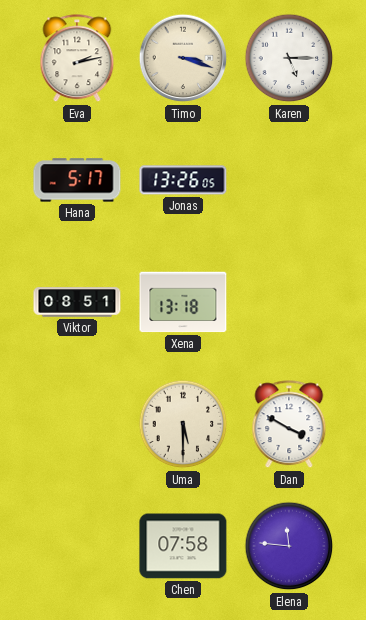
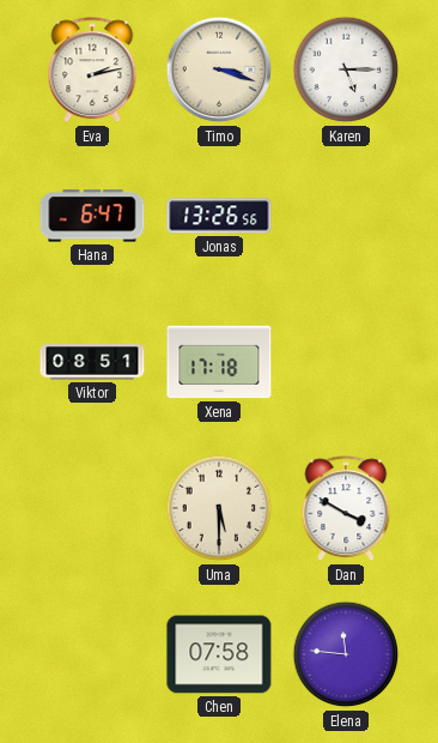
Hana: 5:17 -> 6:47 (92, 216)
Jonas: 13:26:05 -> 13:26:56 (219, 216)
Xena: 13:18 -> 17:18 (219, 362)
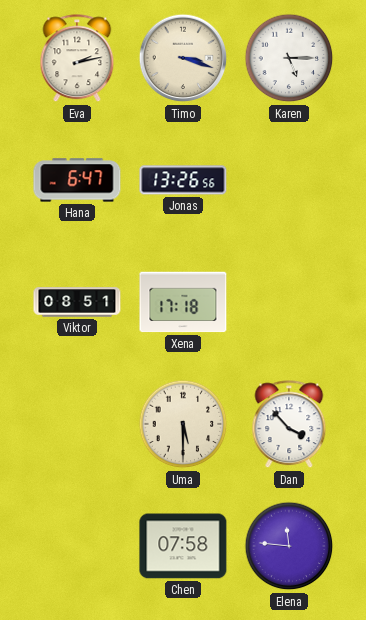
Dan: 3:50 -> 3:53 (289, 425)
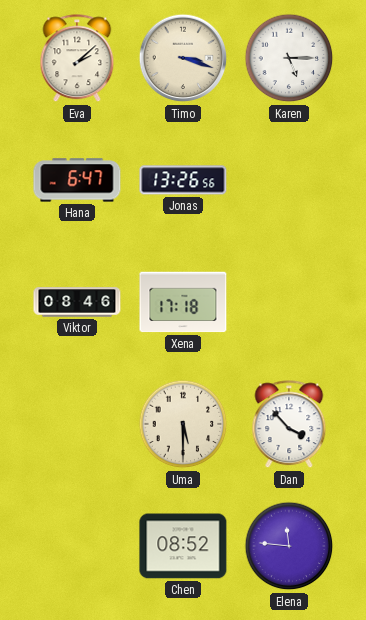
Eva: 2:13 -> 2:08 (77, 59)
Viktor: 08:51 -> 08:46 (77, 302)
Chen: 07:58 -> 08:52 (183, 546)
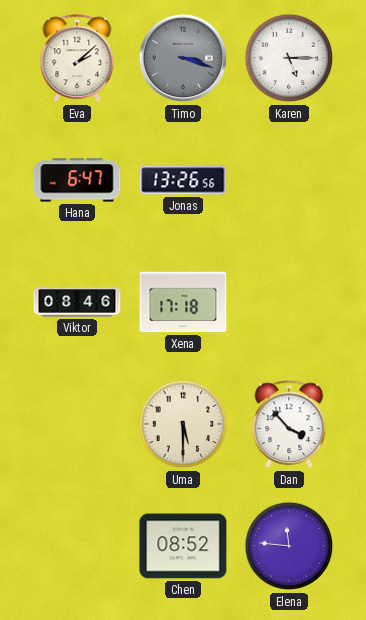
Timo dial: cream -> grey (183, 58)
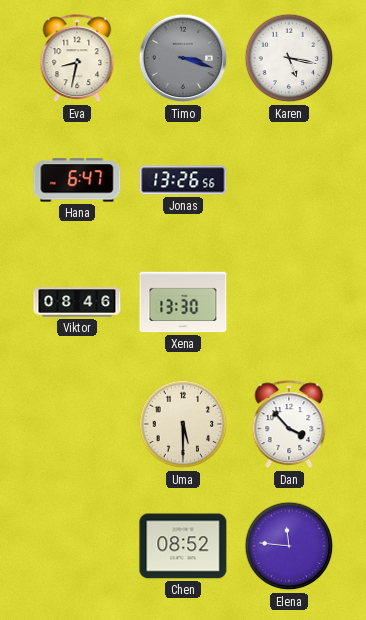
Eva: 2:08 -> 8:32 (77, 59)
Karen: 5:15 -> 5:17 (289, 58)
Xena: 17:18 -> 13:30 (183, 302)
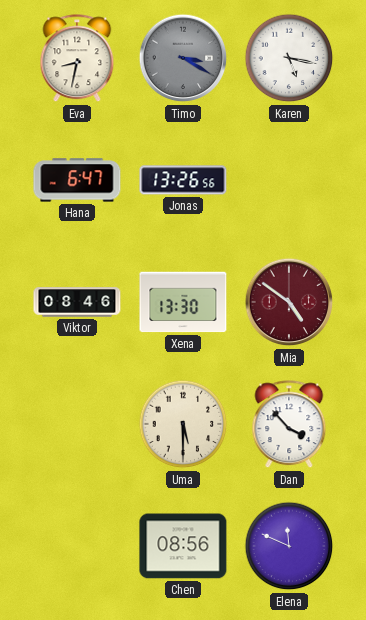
Timo: 3:18 -> 3:20 (183, 58)
Mia: none -> 4:51 (289, 302)
Chen: 08:52 -> 08:56 (183, 546)
Elena: 11:46 -> 11:49 (289, 546)
